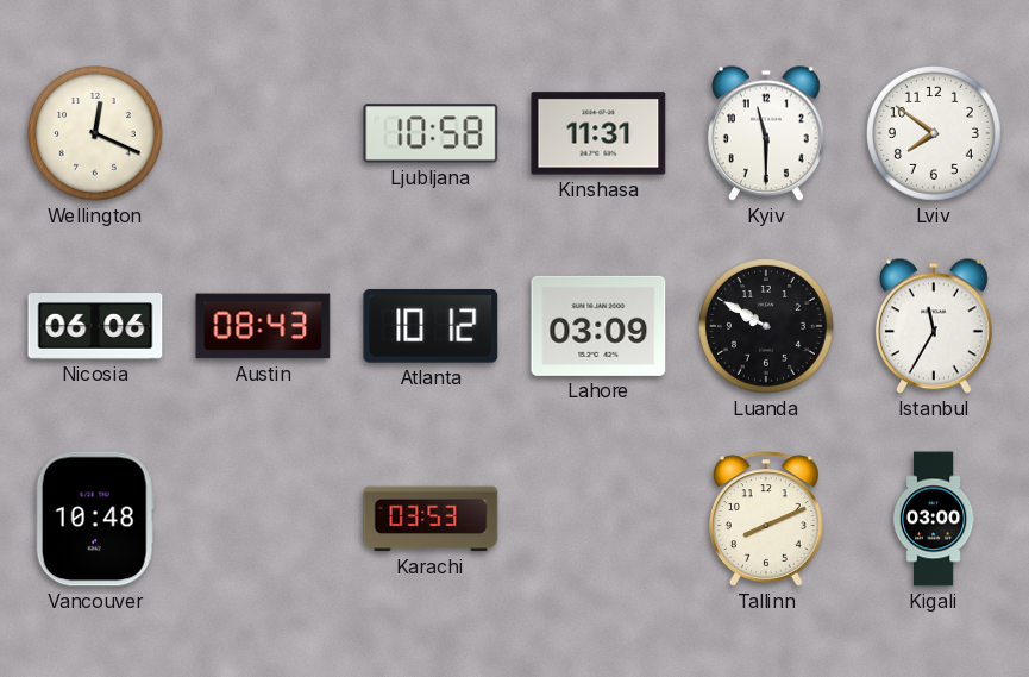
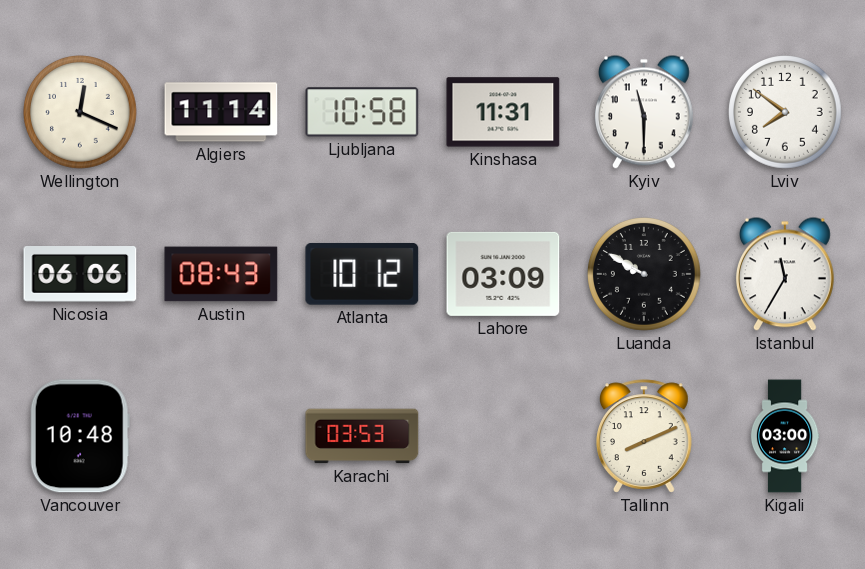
Algiers: none -> 11:14 (221, 112)
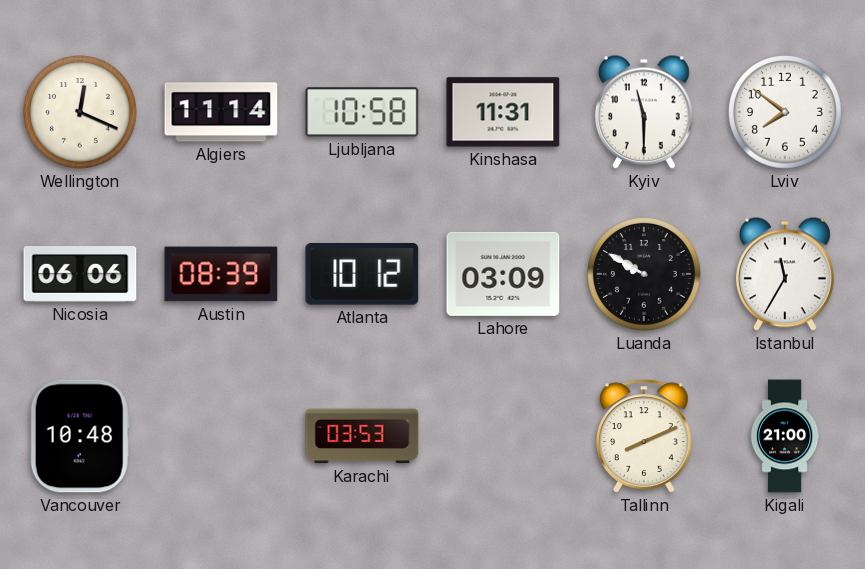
Austin: 08:43 -> 08:39 (221, 274)
Kigali: 03:00 -> 21:00 (785, 436)
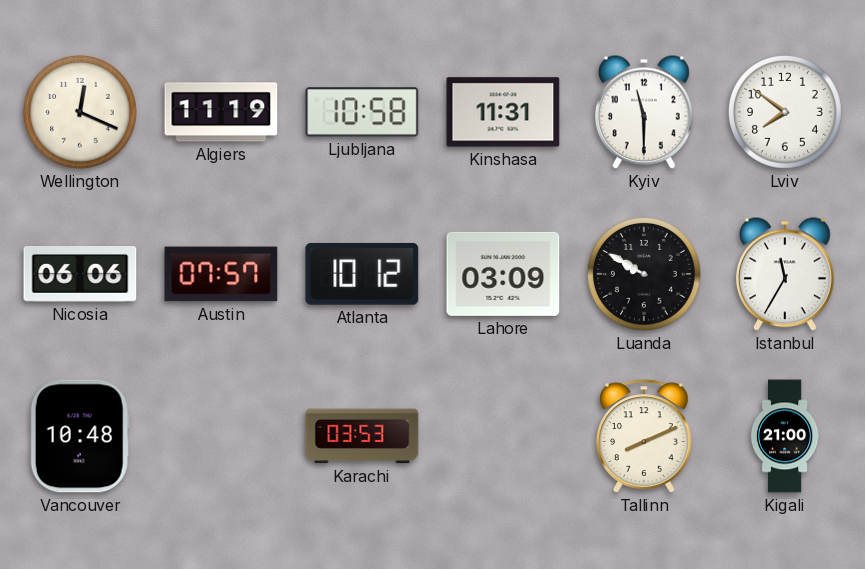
Algiers: 11:14 -> 11:19 (221, 112)
Austin: 08:39 -> 07:57 (221, 274)
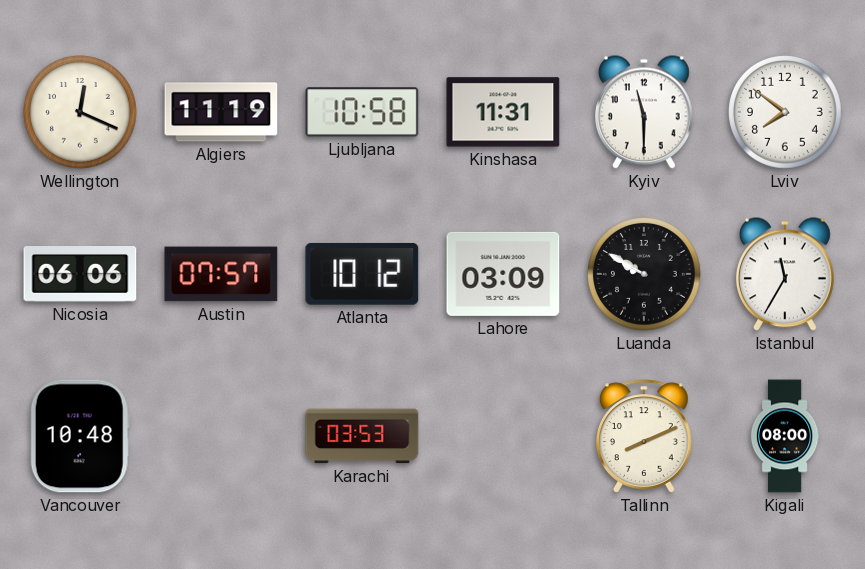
Kigali: 21:00 -> 08:00 (785, 436)
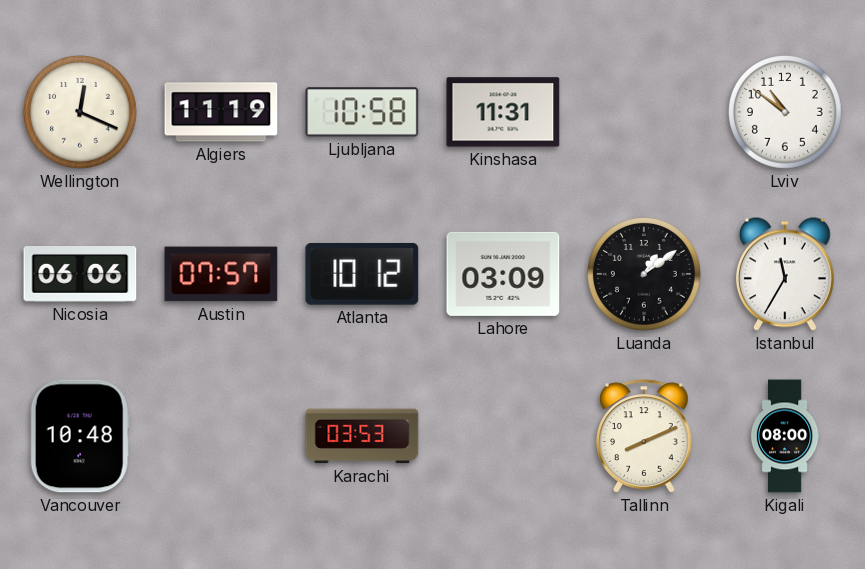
Kyiv: 11:30 -> none (644, 112)
Lviv: 7:51 -> 10:51 (786, 113)
Luanda: 9:50 -> 1:09 (645, 275)
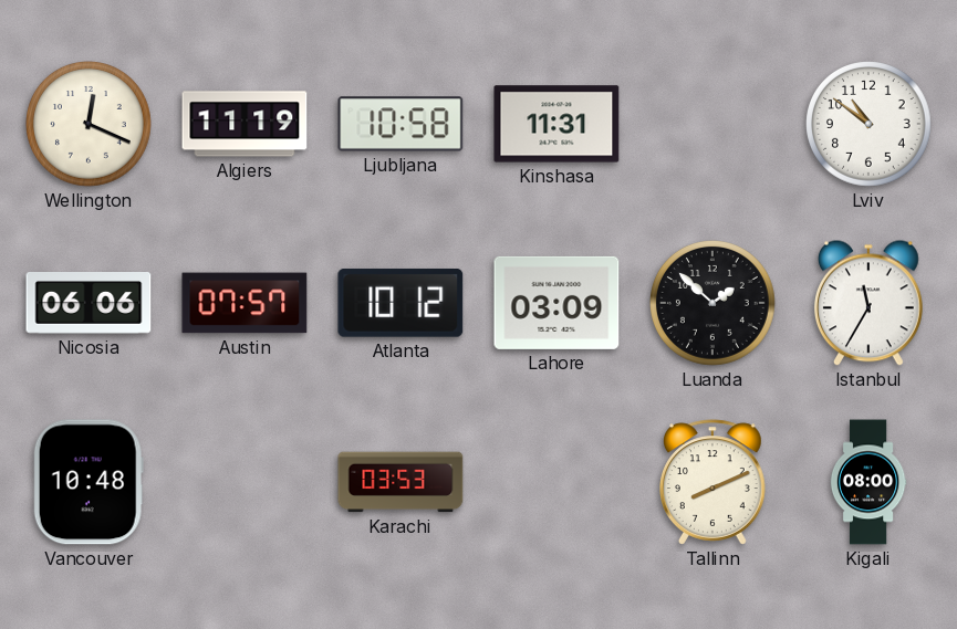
Luanda: 1:09 -> 1:52 (714, 304)
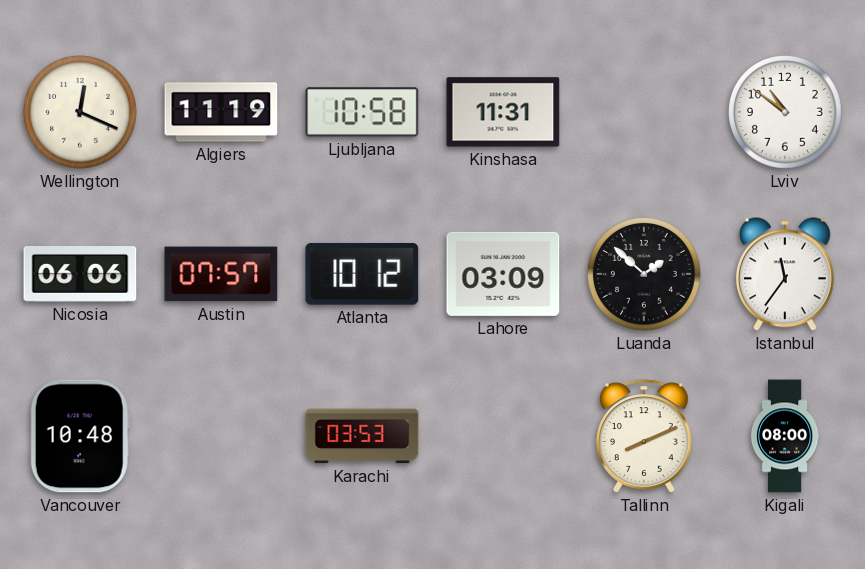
Istanbul: 11:35 -> 11:36 (785, 274)
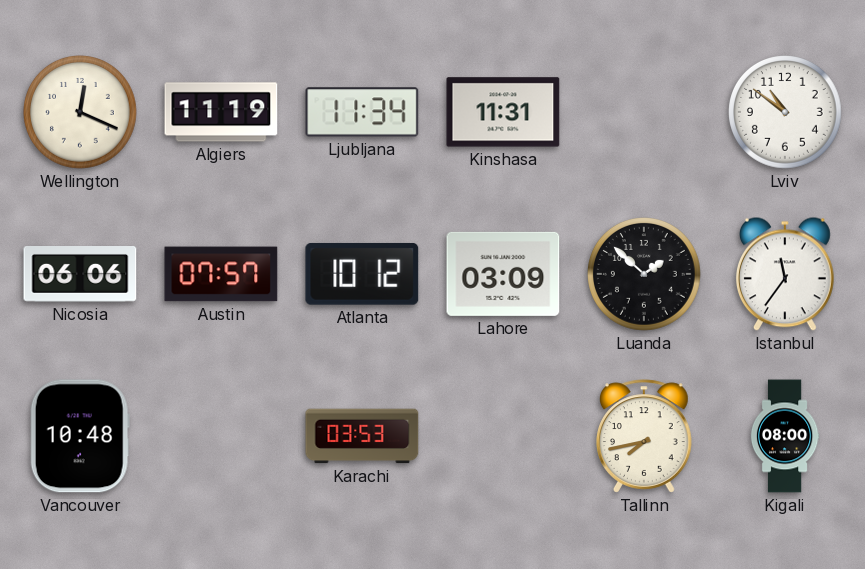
Ljubljana: 10:58 -> 11:34 (362, 112)
Tallinn: 8:11 -> 7:43 (645, 436)
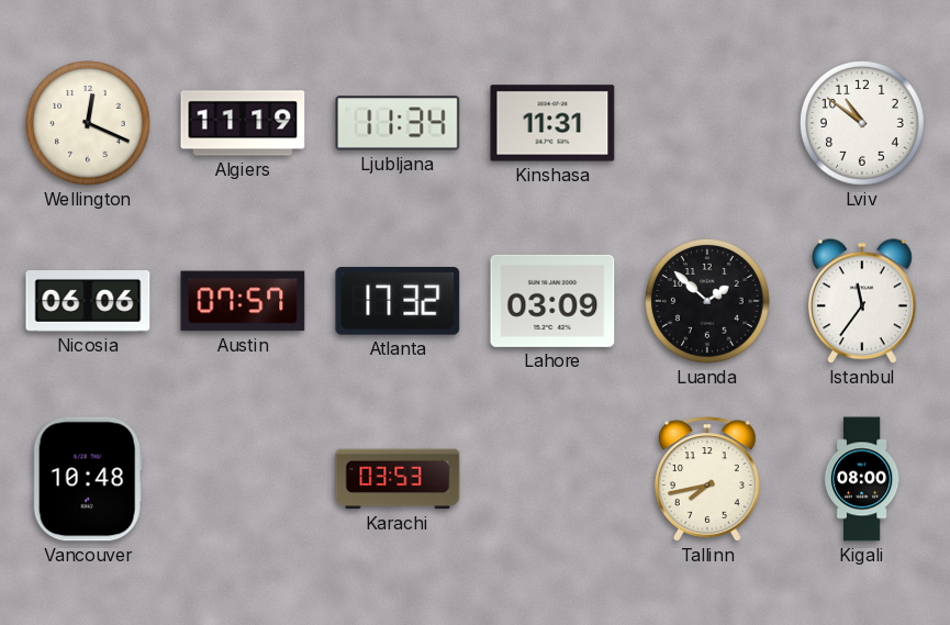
Atlanta: 10:12 -> 17:32 (398, 301)
